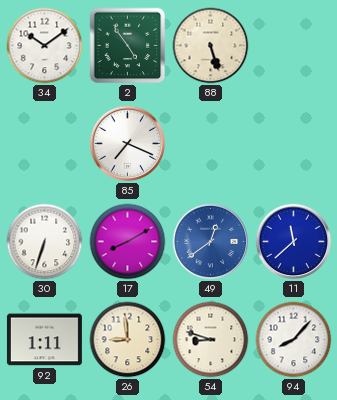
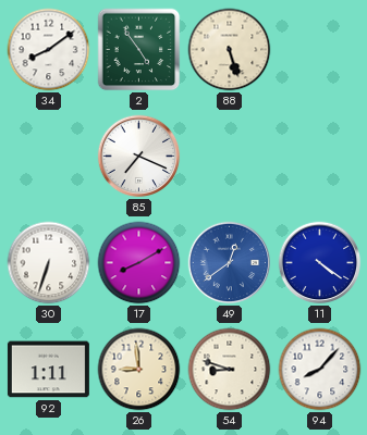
34: 10:09 -> 8:09 (49, 50)
11: 11:38 -> 4:21 (320, 263)
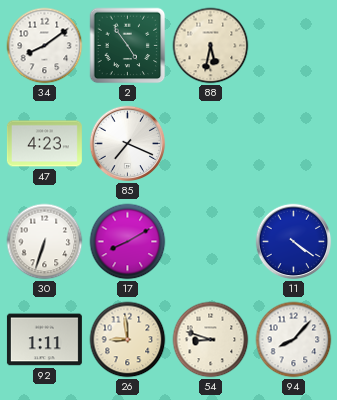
88: 5:27 -> 5:32 (211, 46)
47: none -> 4:23 (44, 144)
49: 12:39 -> none (230, 263)
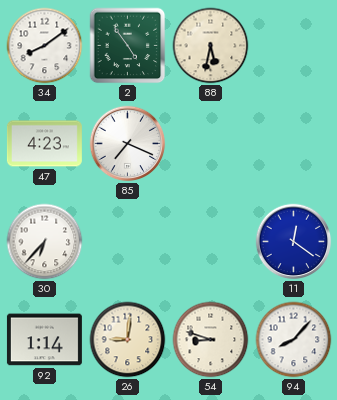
30: 6:33 -> 6:37 (45, 242)
17: 8:10 -> none (128, 242)
11: 4:21 -> 12:21 (294, 242)
92: 1:11 -> 1:14 (44, 340)
26: 8:59 -> 9:01 (128, 340)
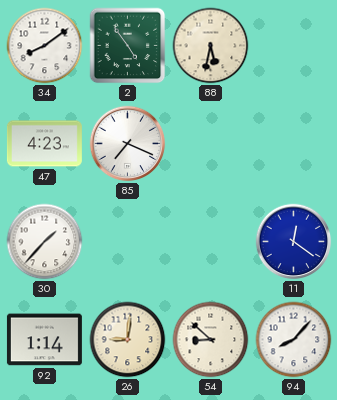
30: 6:37 -> 1:37 (45, 242)
54: 8:48 -> 8:52 (211, 340)
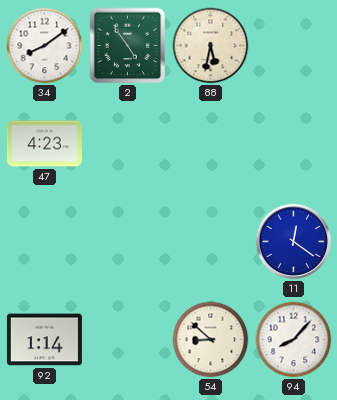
85: 7:19 -> none (128, 144)
30: 1:37 -> none (45, 242)
26: 9:01 -> none (128, 340)
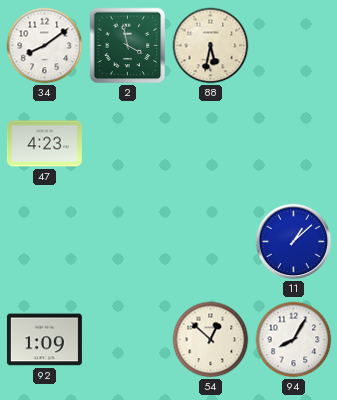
2: 4:54 -> 3:58 (128, 46)
11: 12:21 -> 1:08 (294, 242)
92: 1:14 -> 1:09 (44, 340)
54: 8:52 -> 12:52 (211, 340)
94: 8:07 -> 8:05 (294, 340)
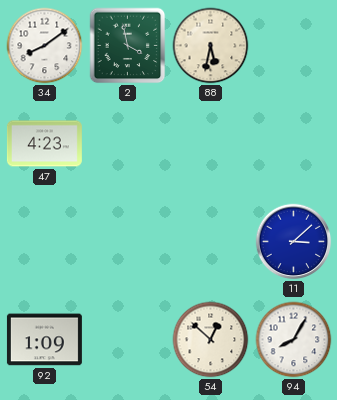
11: 1:08 -> 3:08 (294, 242)
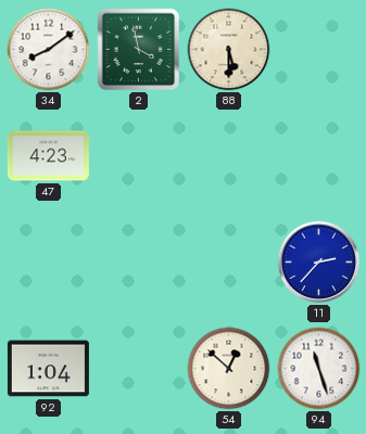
88: 5:32 -> 5:30 (229, 50)
11: 3:08 -> 2:37 (319, 263)
92: 1:09 -> 1:04 (48, 369)
94: 8:05 -> 11:27 (319, 369)
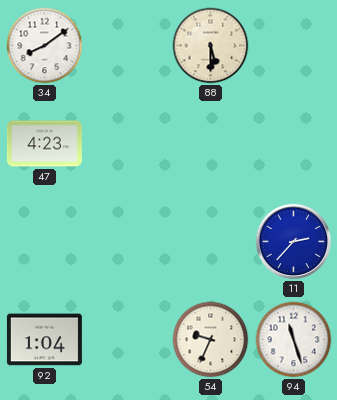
2: 3:58 -> none (139, 50)
54: 12:52 -> 9:34 (211, 340)
